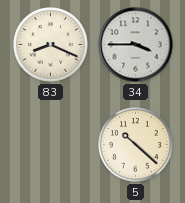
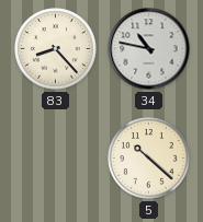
83: 8:19 -> 8:23 (56, 49)
34: 3:45 -> 10:47 (149, 49)
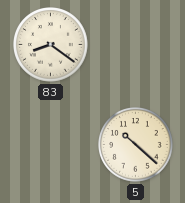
83: 8:23 -> 8:21 (51, 45)
34: 10:47 -> none (149, 49)
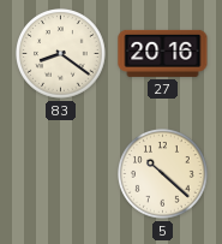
27: none -> 20:16 (163, 53)
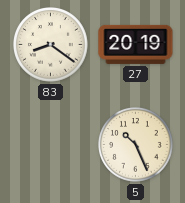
27: 20:16 -> 20:19 (136, 44)
5: 10:22 -> 10:26 (136, 145)
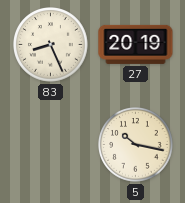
83: 8:21 -> 8:26 (51, 45)
5: 10:26 -> 10:17 (136, 145)
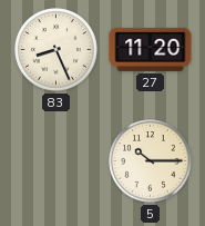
27: 20:19 -> 11:20 (151, 49)
5: 10:17 -> 10:15 (151, 161)
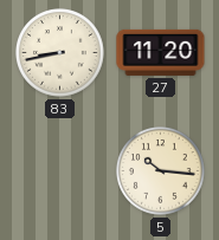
83: 8:26 -> 8:43 (60, 53)
5: 10:15 -> 10:16 (161, 171)
